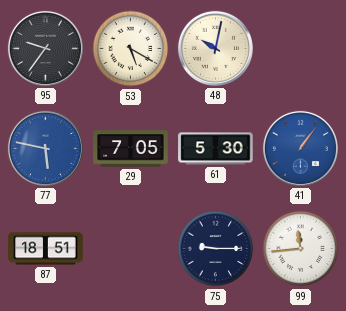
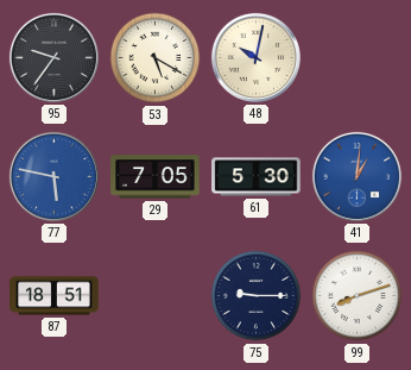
41: 1:06 -> 1:01 (356, 176)
99: 11:44 -> 8:12 (358, 296)
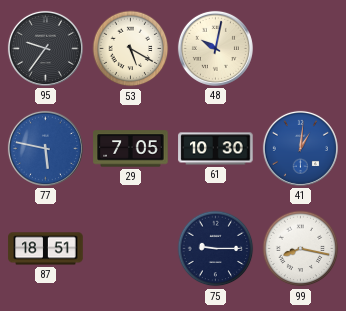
61: 5:30 -> 10:30 (216, 149)
99: 8:12 -> 8:17 (301, 249)
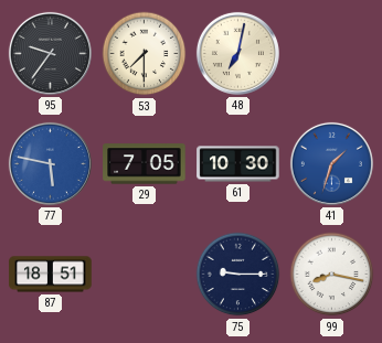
53: 5:20 -> 7:30 (145, 54)
48: 10:02 -> 7:02 (237, 53)
41: 1:01 -> 1:33 (331, 163)
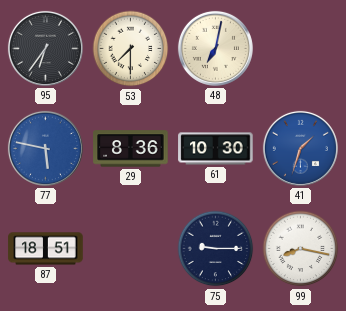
95: 9:36 -> 6:36 (45, 48)
29: 7:05 -> 8:36 (131, 149)
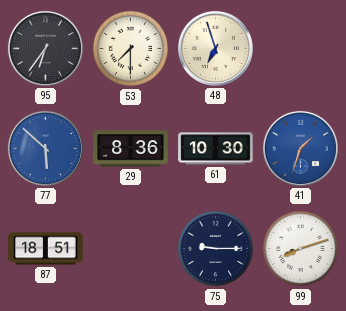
48: 7:02 -> 6:57 (215, 48)
77: 5:47 -> 5:52 (45, 148)
99: 8:17 -> 8:12 (301, 249)
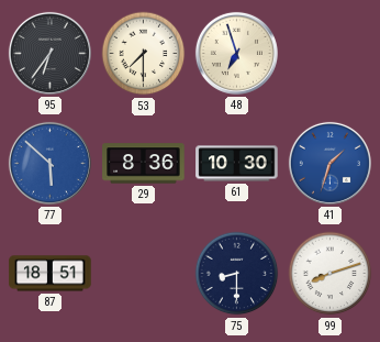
75: 9:15 -> 8:30 (237, 274)
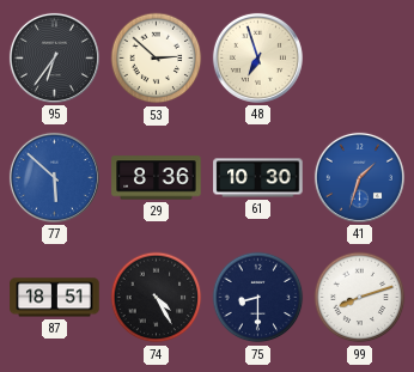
53: 7:30 -> 2:52 (157, 59)
74: none -> 4:25 (157, 298)
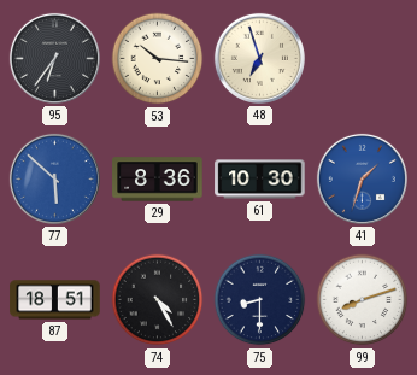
53: 2:52 -> 10:16 (158, 59)
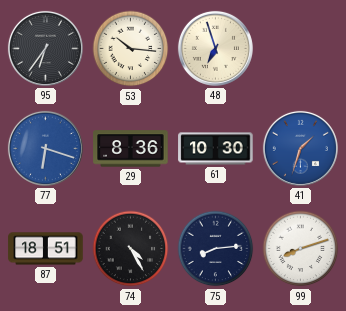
77: 5:52 -> 6:18 (45, 148)
75: 8:30 -> 8:14 (216, 249)
